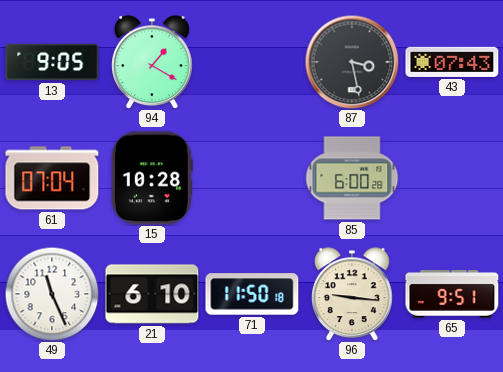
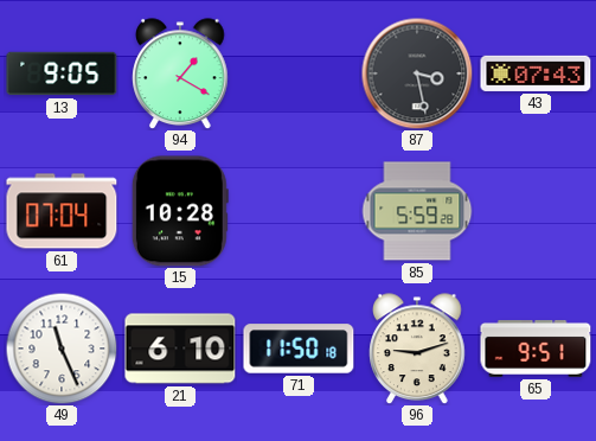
85: 6:00 -> 5:59 (417, 211)
96: 9:16 -> 9:12 (417, 349)
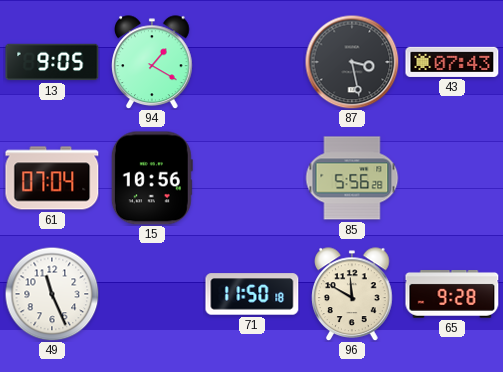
15: 10:28 -> 10:56 (152, 178)
85: 5:59 -> 5:56 (352, 178)
21: 6:10 -> none (180, 349)
96: 9:12 -> 11:50 (352, 294)
65: 9:51 -> 9:28 (452, 295)
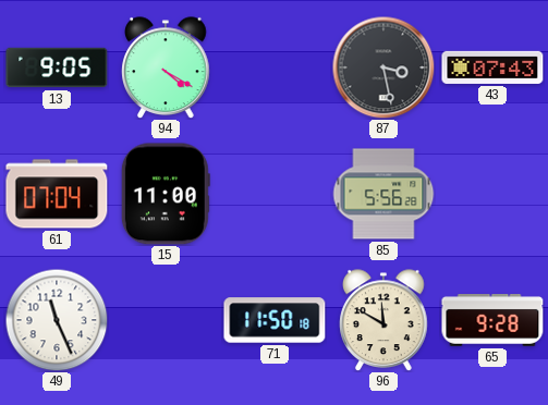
94: 1:20 -> 4:20 (166, 67)
15: 10:56 -> 11:00 (166, 194)
